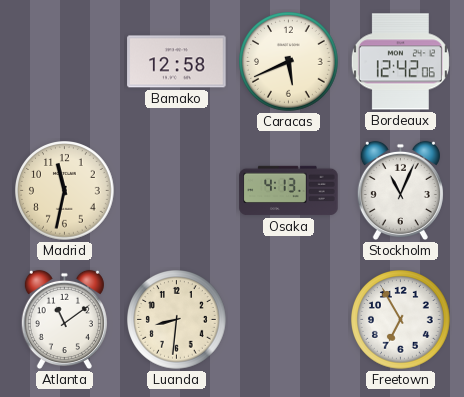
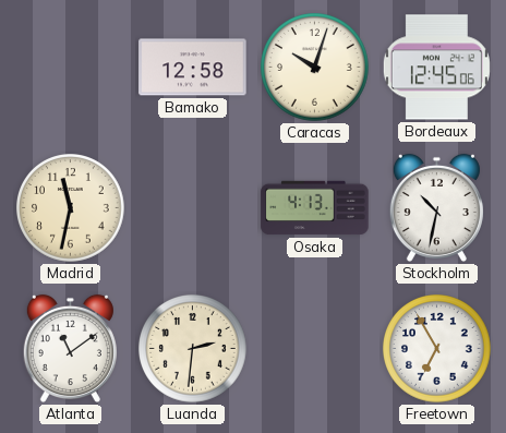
Caracas: 5:41 -> 10:03 (315, 68)
Bordeaux: 12:42 -> 12:45 (436, 68)
Stockholm: 11:04 -> 10:32 (436, 208)
Luanda: 8:31 -> 2:31 (193, 349)
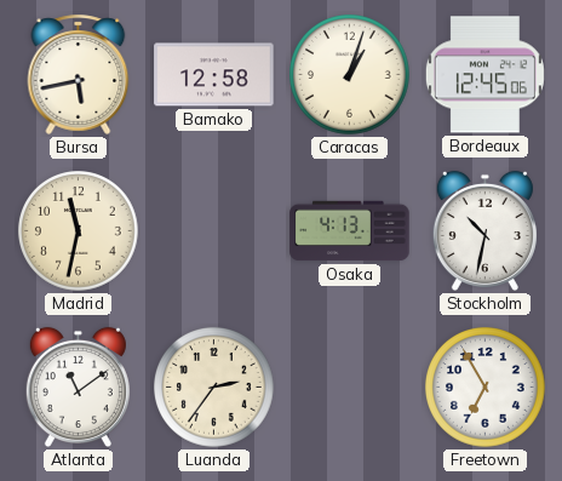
Bursa: none -> 5:43 (79, 74)
Caracas: 10:03 -> 1:03 (350, 75)
Luanda: 2:31 -> 2:36 (214, 388)
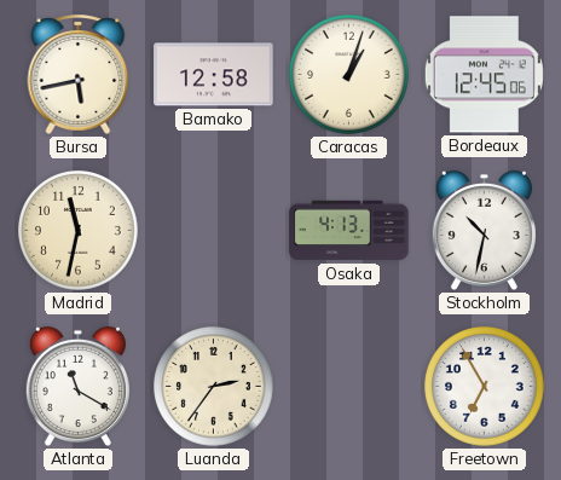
Atlanta: 11:09 -> 11:20 (77, 387)
